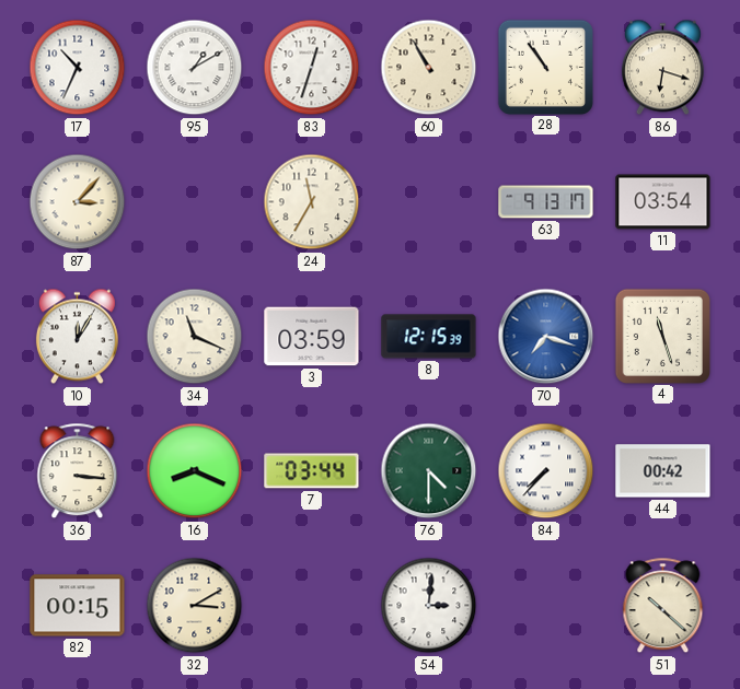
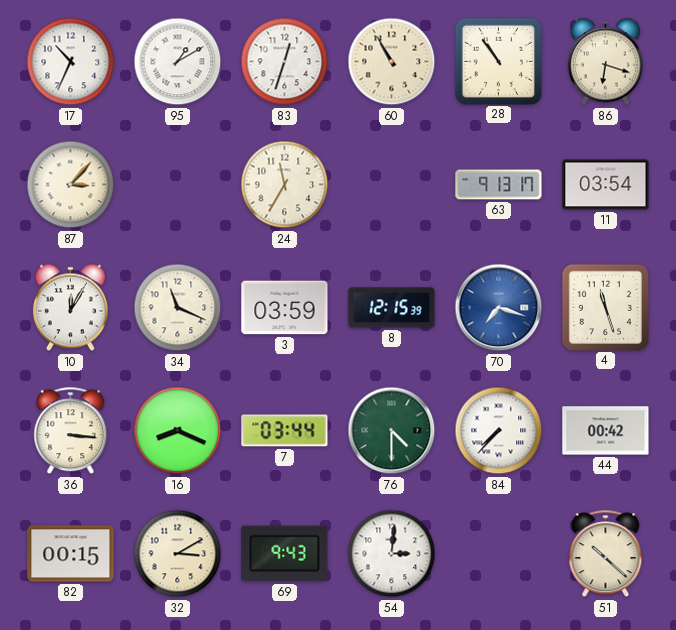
69: none -> 9:43 (285, 554)
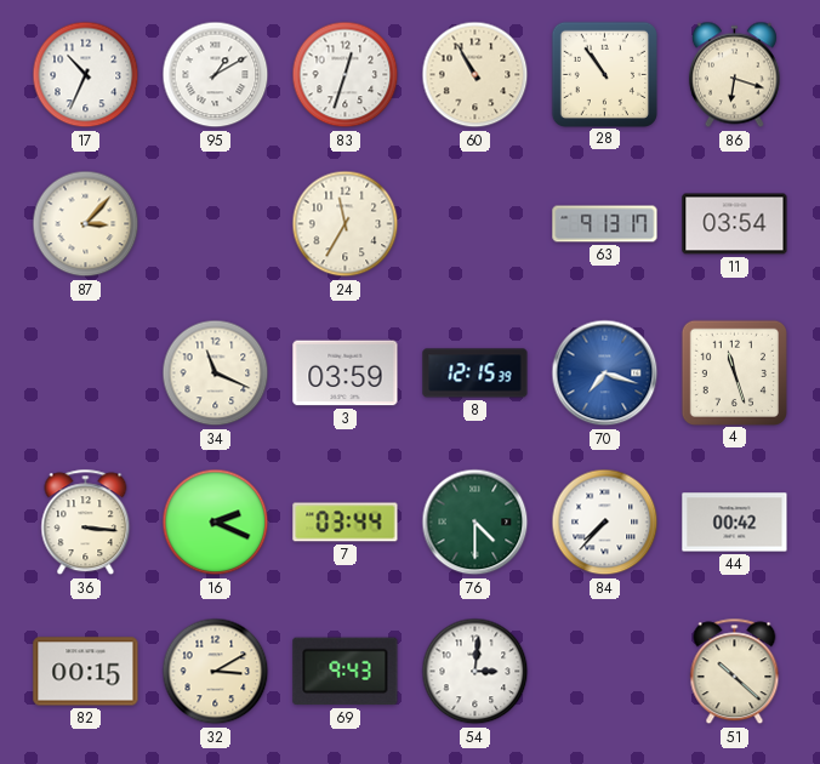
10: 12:05 -> none (70, 308)
16: 8:19 -> 2:19 (216, 523)
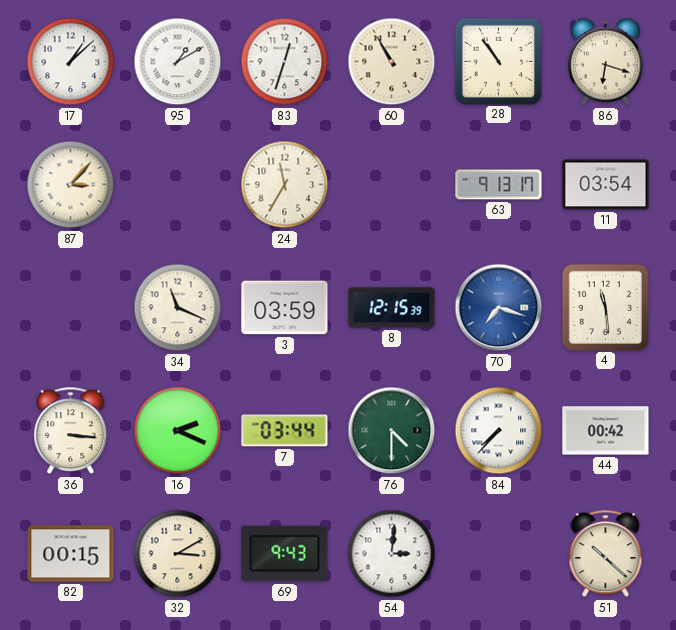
17: 10:34 -> 1:08 (71, 62)
4: 11:27 -> 11:29 (605, 307)
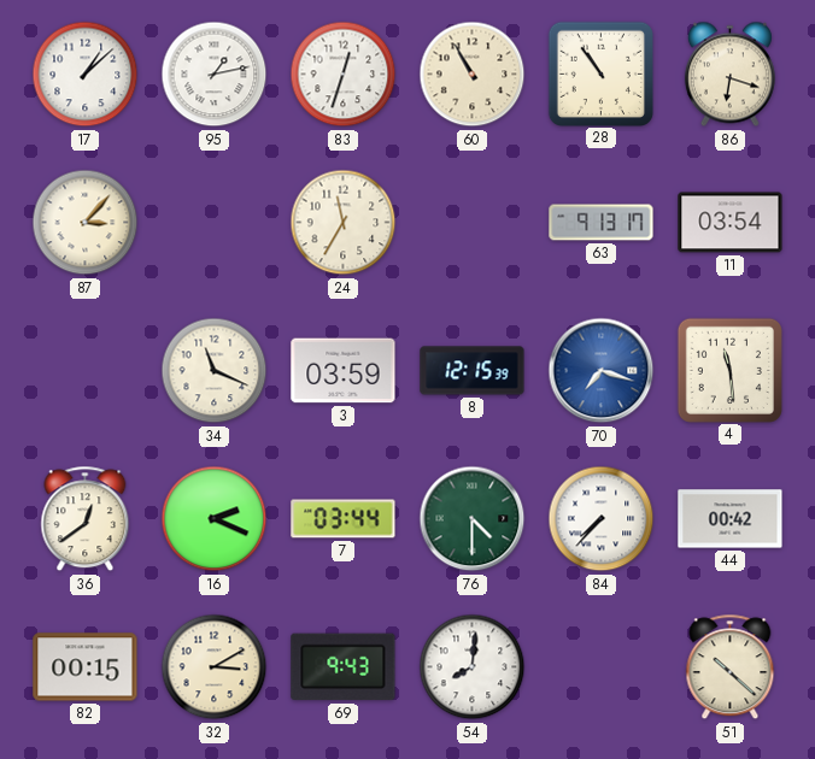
95: 1:10 -> 1:13 (215, 75)
36: 3:16 -> 12:39 (86, 519)
54: 3:01 -> 8:01 (473, 667)
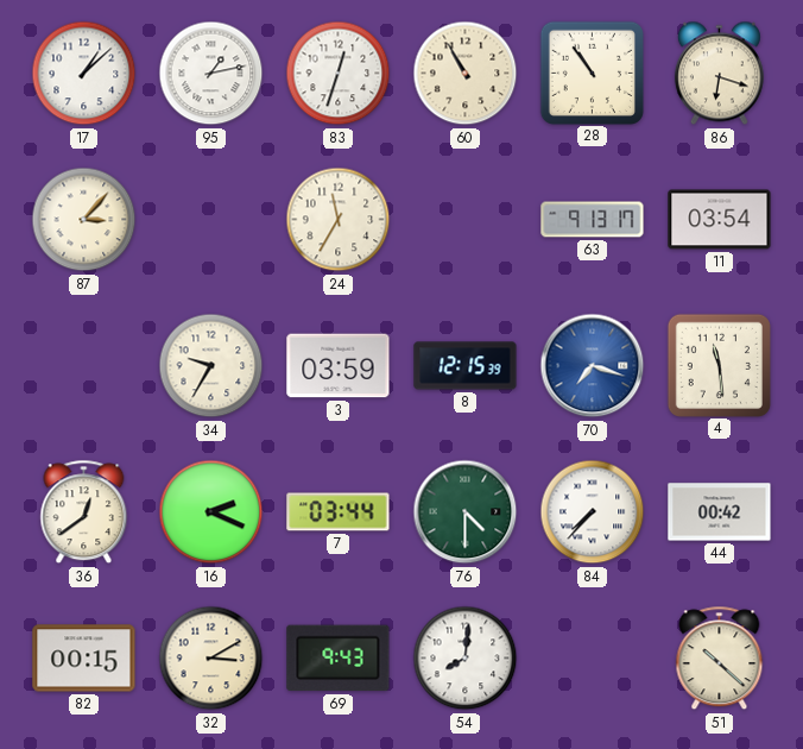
34: 11:19 -> 9:35 (211, 366)
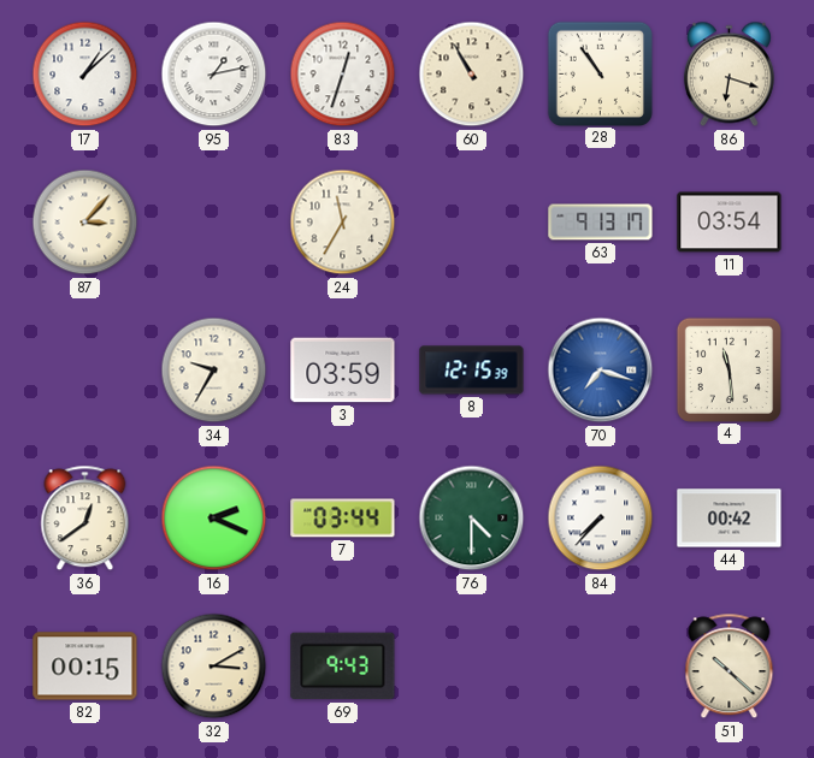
54: 8:01 -> none (466, 659)
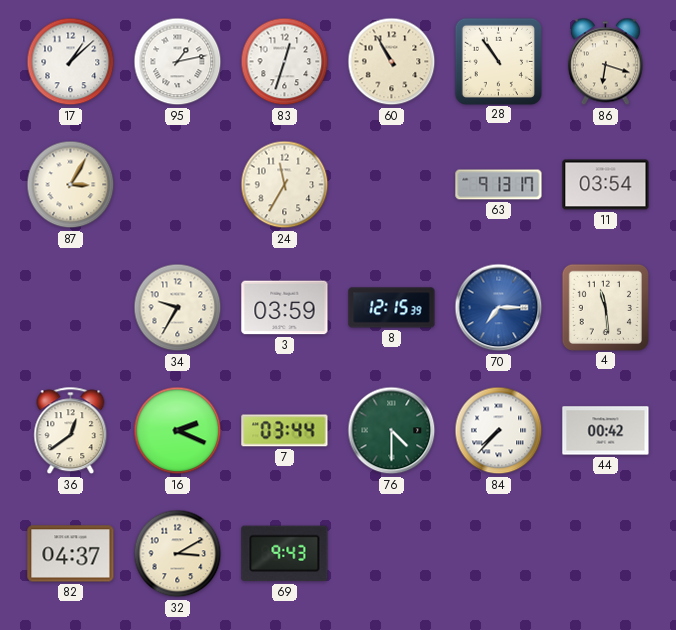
87: 3:07 -> 3:05 (71, 185)
70: 7:18 -> 7:15 (499, 308)
82: 00:15 -> 04:37 (71, 554)
51: 10:22 -> none (730, 667)
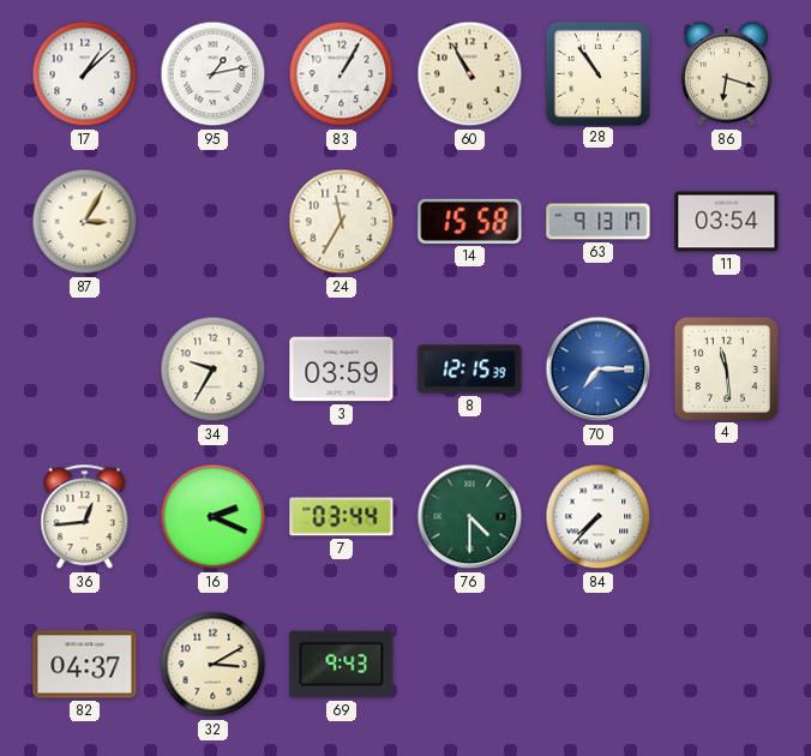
83: 12:33 -> 1:05 (342, 74)
14: none -> 15:58 (470, 221)
36: 12:39 -> 12:44 (85, 517)
44: 00:42 -> none (606, 431)
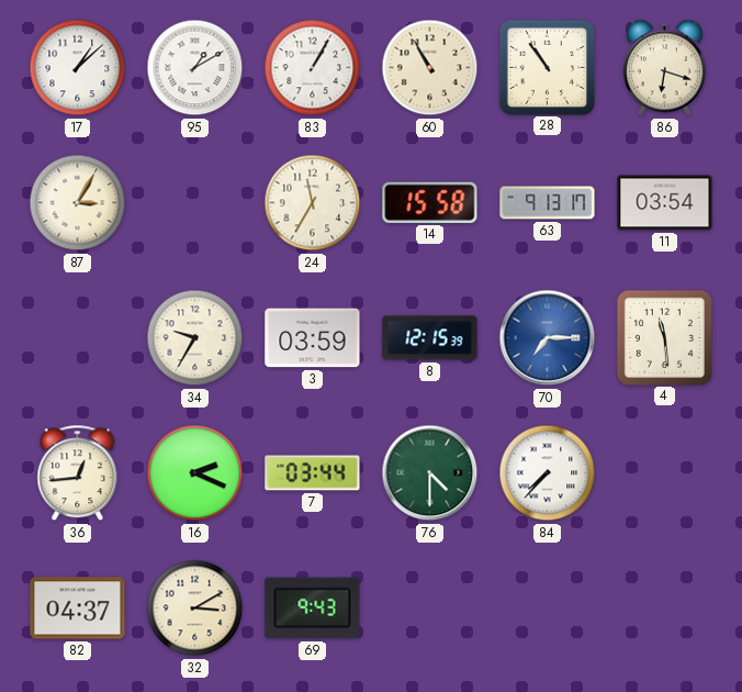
95: 1:13 -> 1:10 (195, 68)
